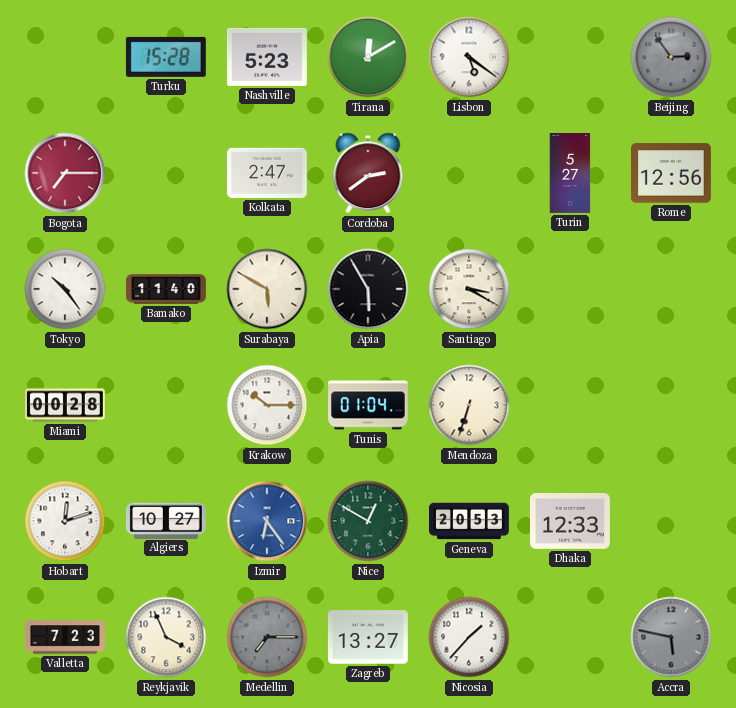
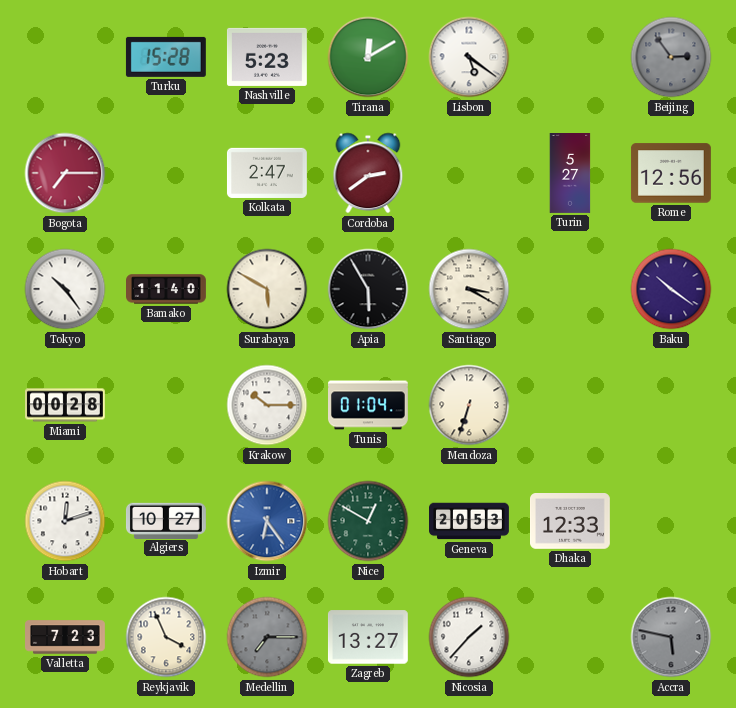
Baku: none -> 10:21 (671, 289)
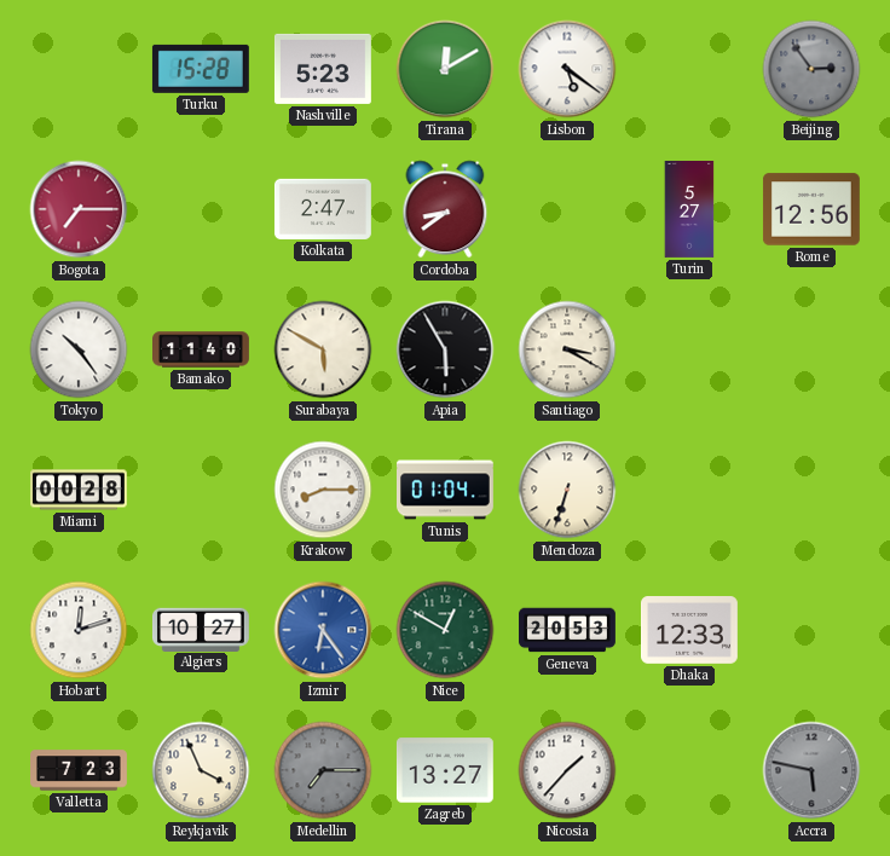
Cordoba: 2:39 -> 8:39 (445, 209)
Baku: 10:21 -> none (671, 289)
Krakow: 10:15 -> 8:15 (323, 490)
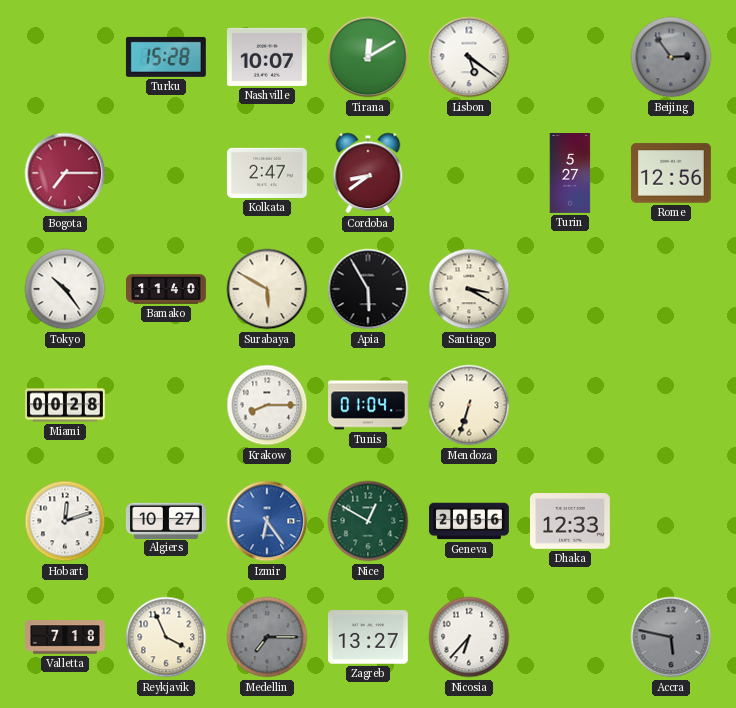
Nashville: 5:23 -> 10:07 (267, 57)
Geneva: 20:53 -> 20:56 (470, 521)
Valletta: 7:23 -> 7:18 (66, 637)
Nicosia: 1:37 -> 6:37 (469, 637)
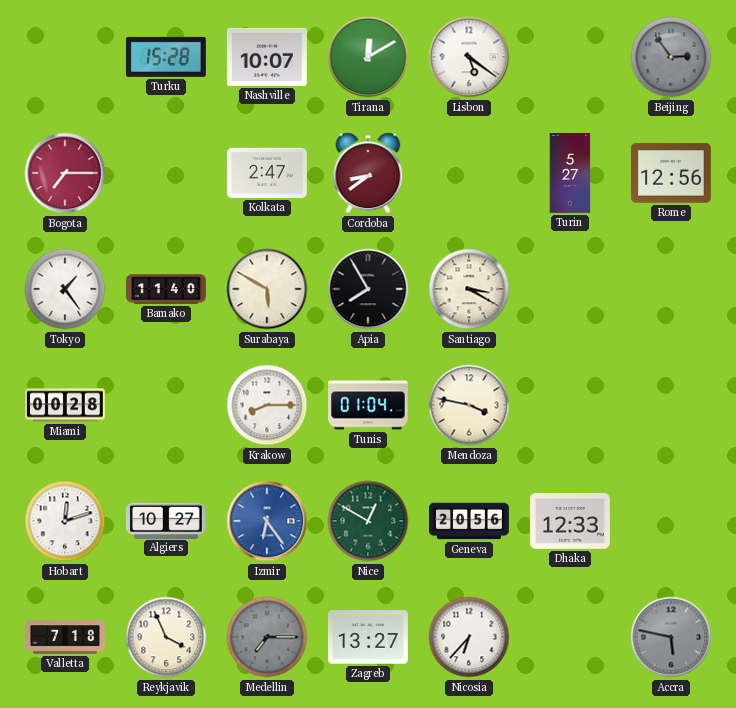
Tokyo: 10:24 -> 1:24 (65, 289)
Apia: 5:55 -> 7:55 (368, 289)
Mendoza: 6:33 -> 3:47 (469, 405)
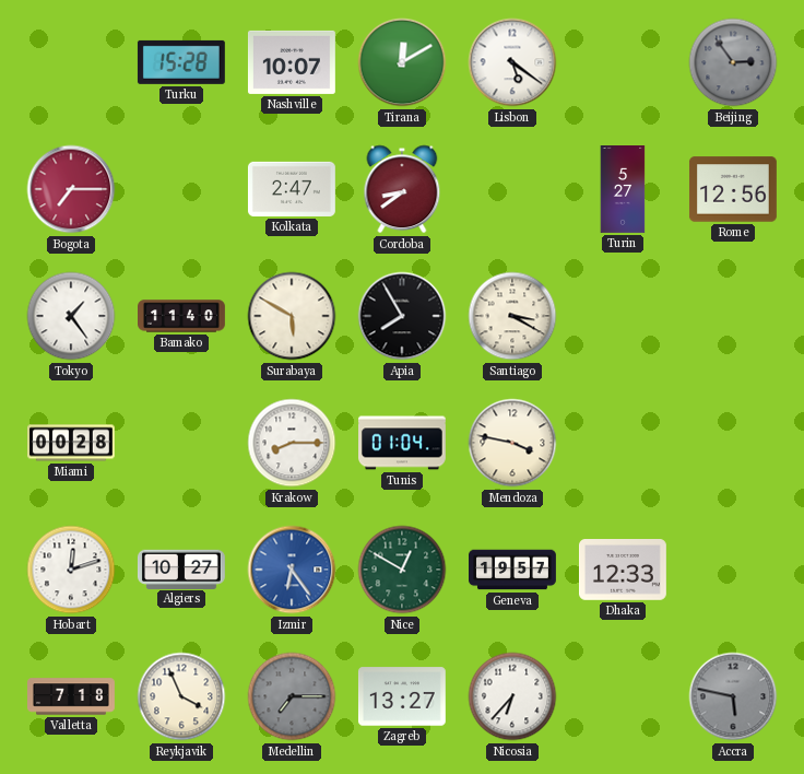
Geneva: 20:56 -> 19:57 (513, 570)
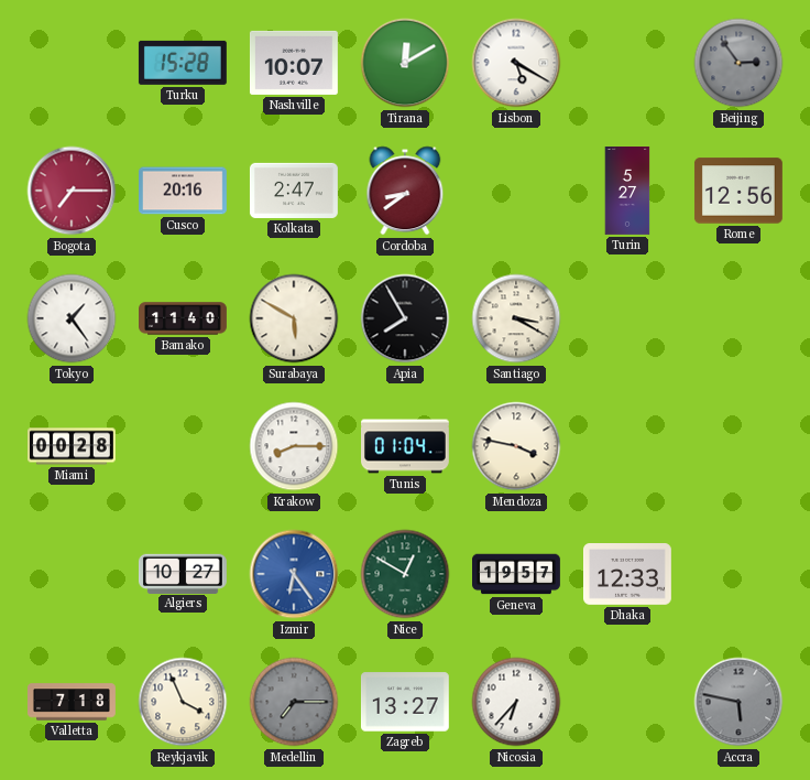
Lisbon: 5:21 -> 5:20 (516, 63)
Cusco: none -> 20:16 (184, 191)
Hobart: 12:12 -> none (71, 570)
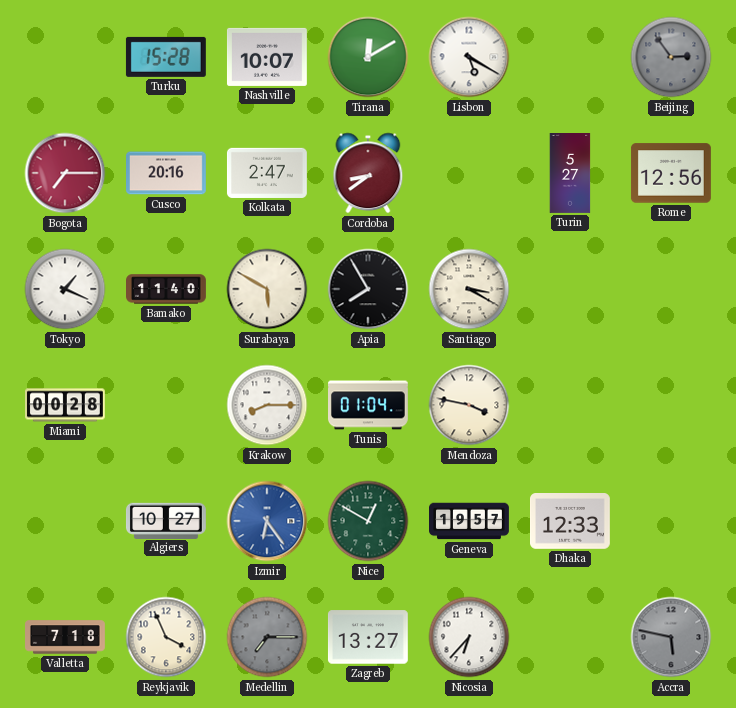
Tokyo: 1:24 -> 1:19 (65, 289)
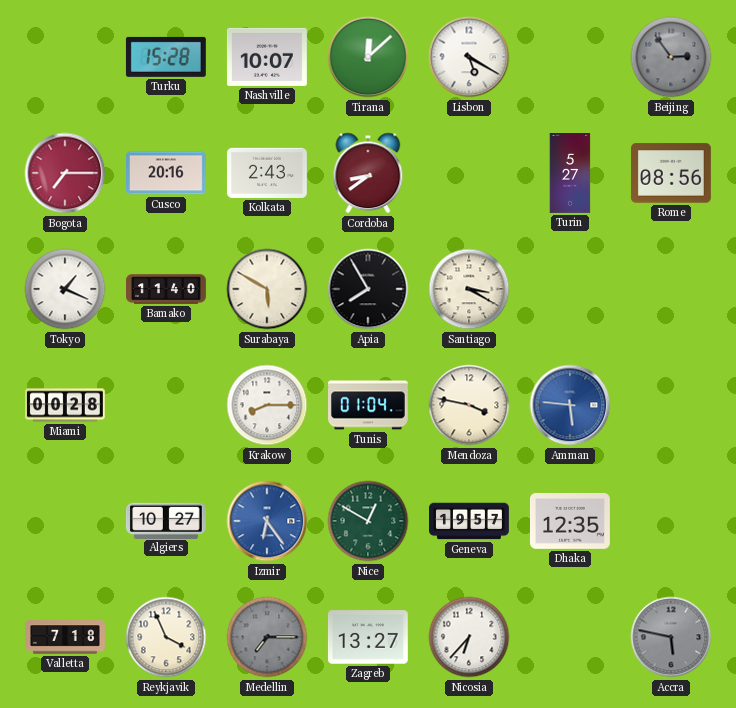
Tirana: 12:10 -> 12:08 (368, 57)
Kolkata: 2:47 -> 2:43 (267, 173)
Rome: 12:56 -> 08:56 (671, 173)
Amman: none -> 5:46 (570, 405)
Dhaka: 12:33 -> 12:35 (571, 522)
